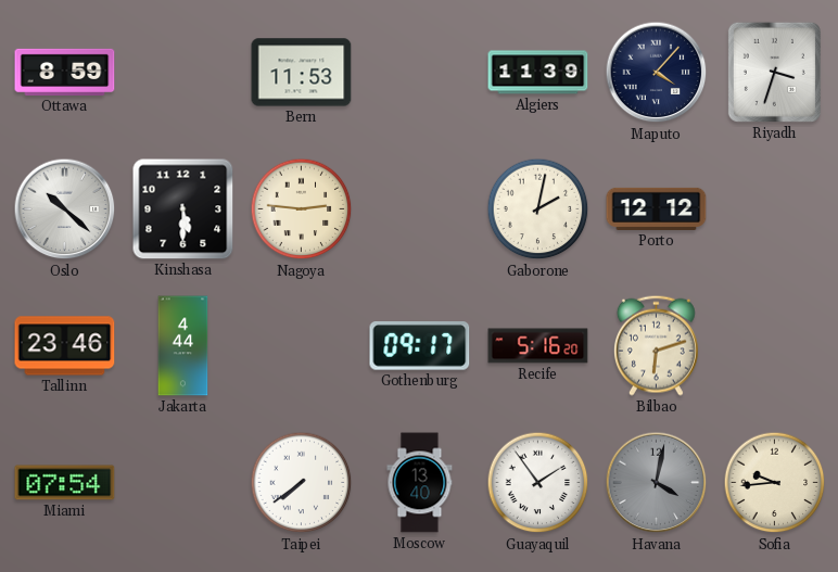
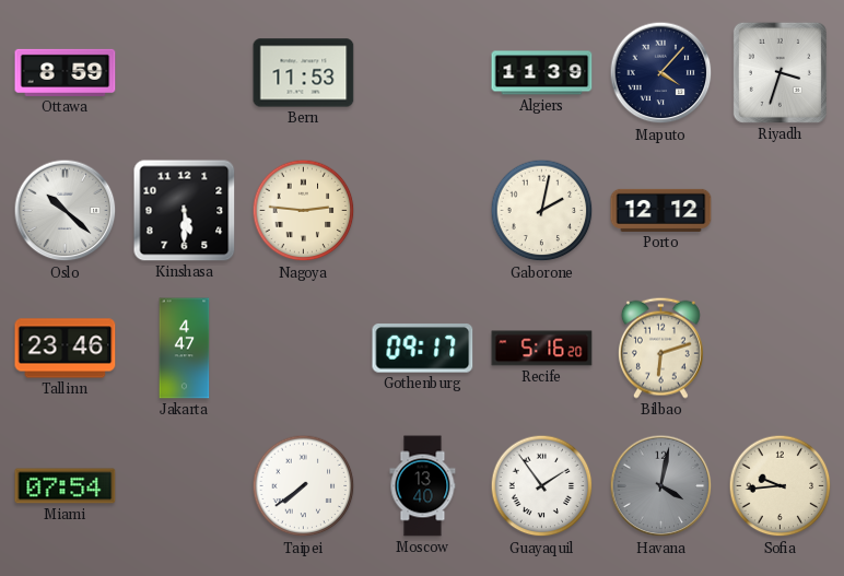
Jakarta: 4:44 -> 4:47 (185, 349)
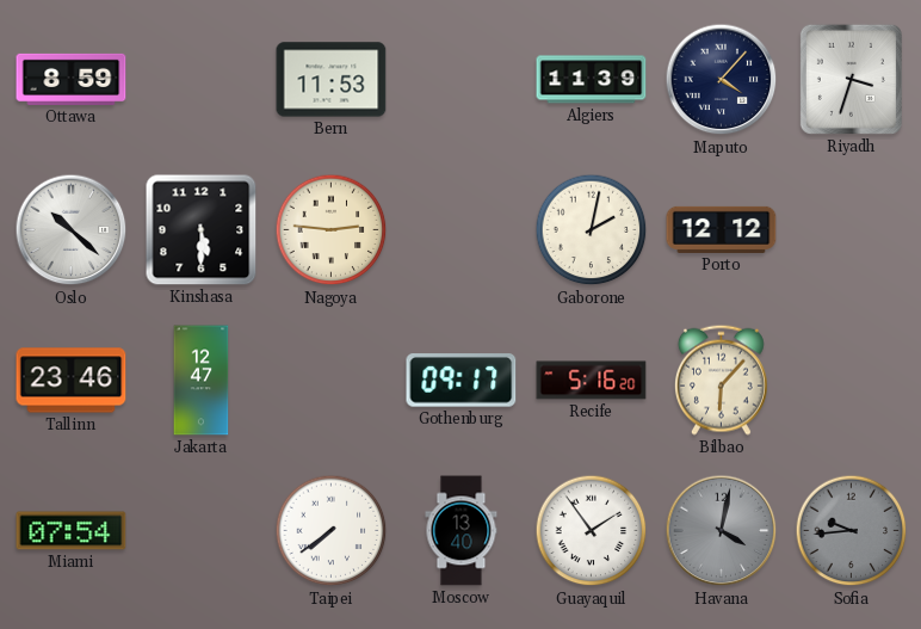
Jakarta: 4:47 -> 12:47 (202, 381)
Bilbao: 6:12 -> 6:07 (721, 380)
Sofia dial: cream -> grey (852, 531)
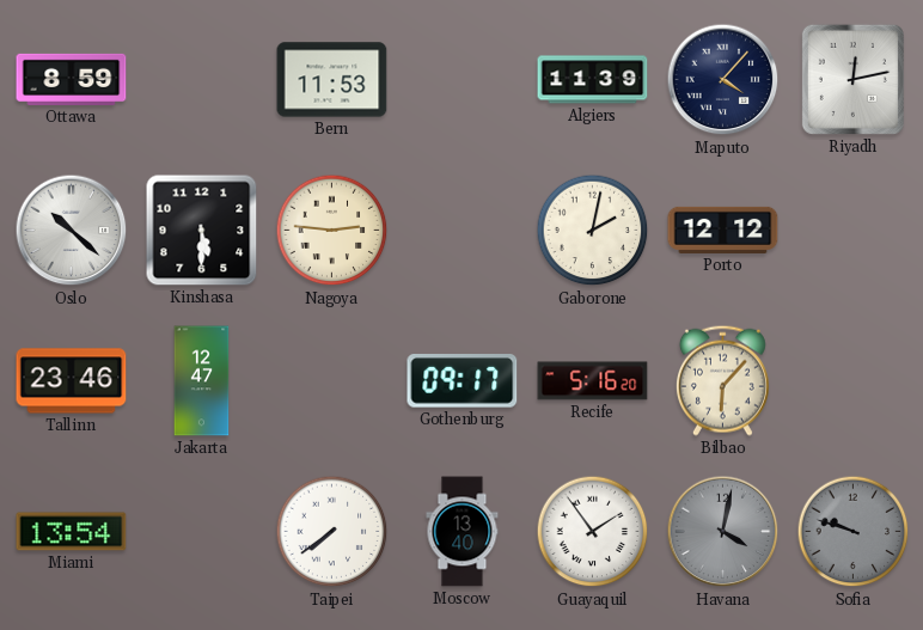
Riyadh: 3:33 -> 12:13 (852, 79)
Miami: 07:54 -> 13:54 (72, 532)
Sofia: 9:44 -> 9:48 (854, 532)
